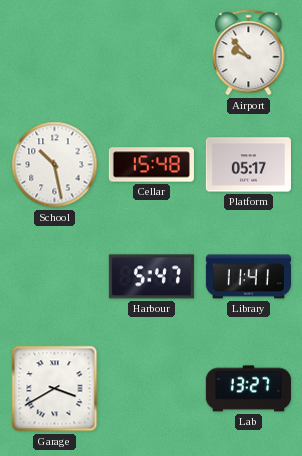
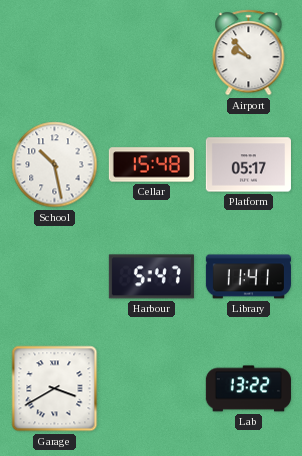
Lab: 13:27 -> 13:22 (248, 389)
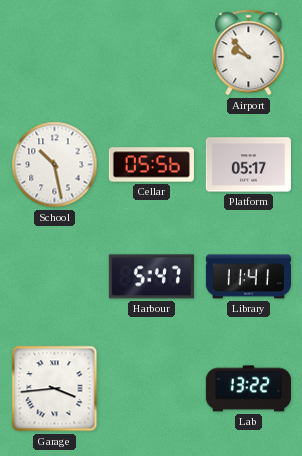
Cellar: 15:48 -> 05:56 (151, 165)
Garage: 3:40 -> 3:44 (55, 389)
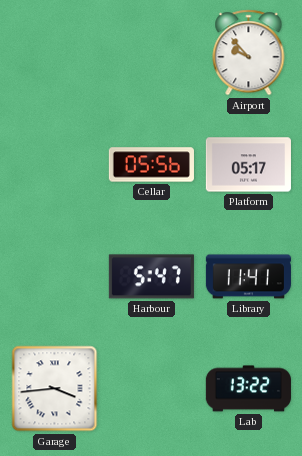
School: 10:28 -> none (55, 165)
